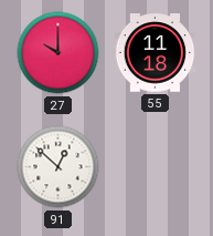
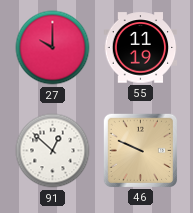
55: 11:18 -> 11:19 (141, 48)
46: none -> 9:49 (140, 150)
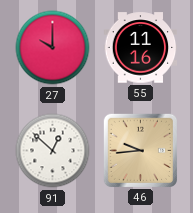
55: 11:19 -> 11:16 (141, 48)
46: 9:49 -> 9:44 (140, 150)
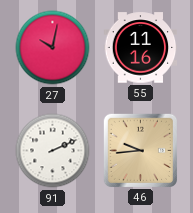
27: 10:00 -> 10:02 (53, 48)
91: 12:52 -> 2:11 (53, 151)
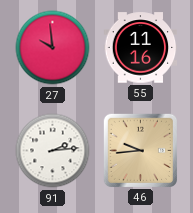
27: 10:02 -> 9:59 (53, 48)
91: 2:11 -> 2:14 (53, 151)
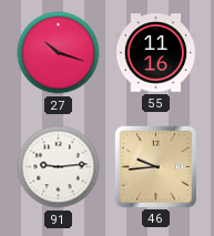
27: 9:59 -> 10:18 (59, 53)
91: 2:14 -> 9:14 (59, 167)
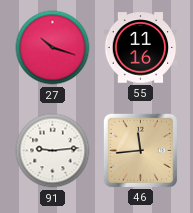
46: 9:44 -> 11:44 (140, 150)
